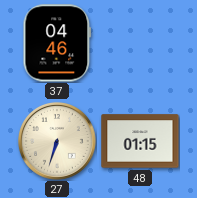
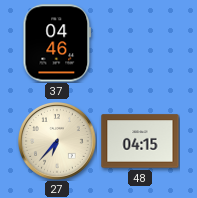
27: 6:33 -> 6:37 (57, 141)
48: 01:15 -> 04:15 (140, 141)
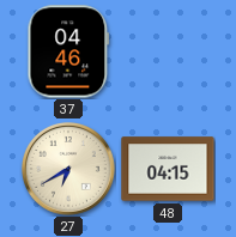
27: 6:37 -> 6:40 (68, 169)
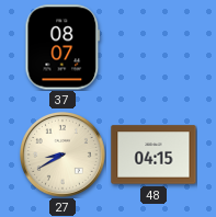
37: 04:46 -> 08:07 (62, 47)
27: 6:40 -> 8:40 (62, 155)
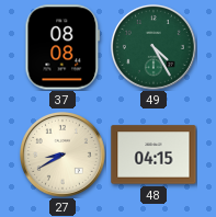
37: 08:07 -> 08:08 (62, 47)
49: none -> 4:25 (154, 47)
